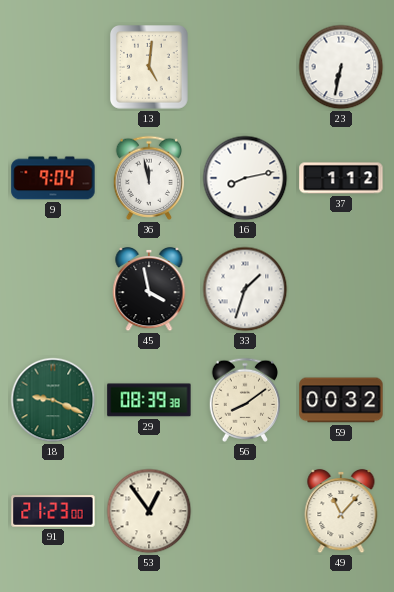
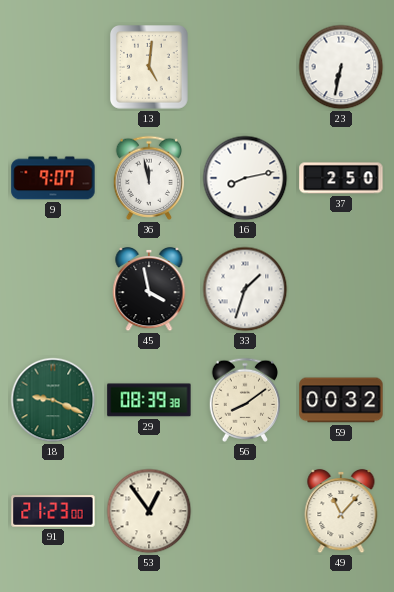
9: 9:04 -> 9:07 (53, 178)
37: 1:12 -> 2:50 (341, 178)
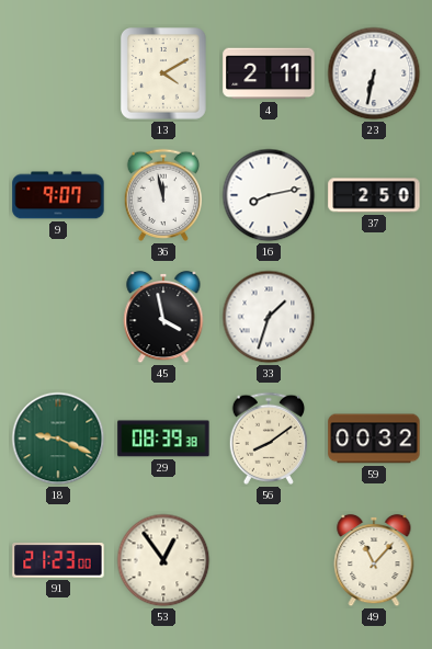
13: 5:01 -> 4:10 (163, 75)
4: none -> 2:11 (269, 73)
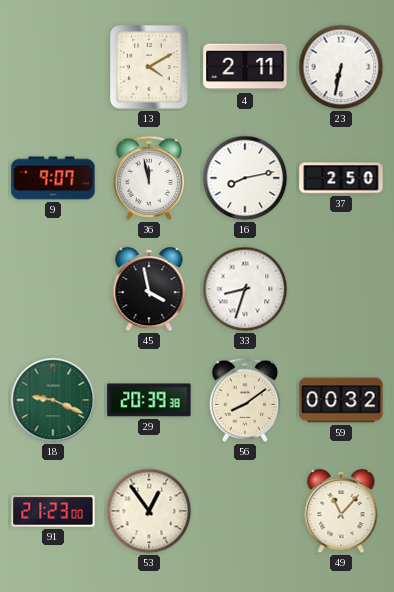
33: 1:33 -> 8:33 (245, 289)
29: 08:39 -> 20:39 (149, 400)
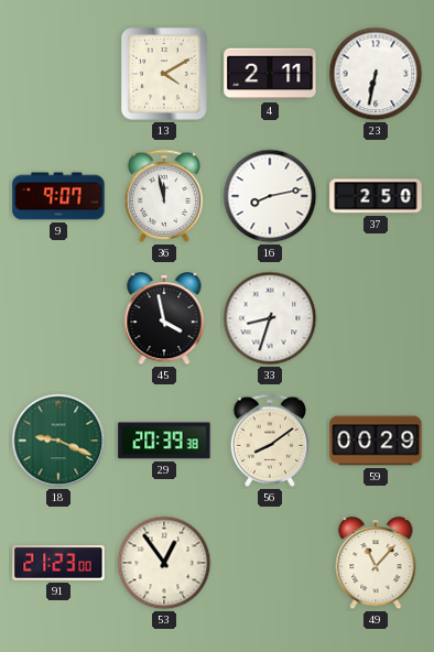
59: 00:32 -> 00:29 (376, 441)
